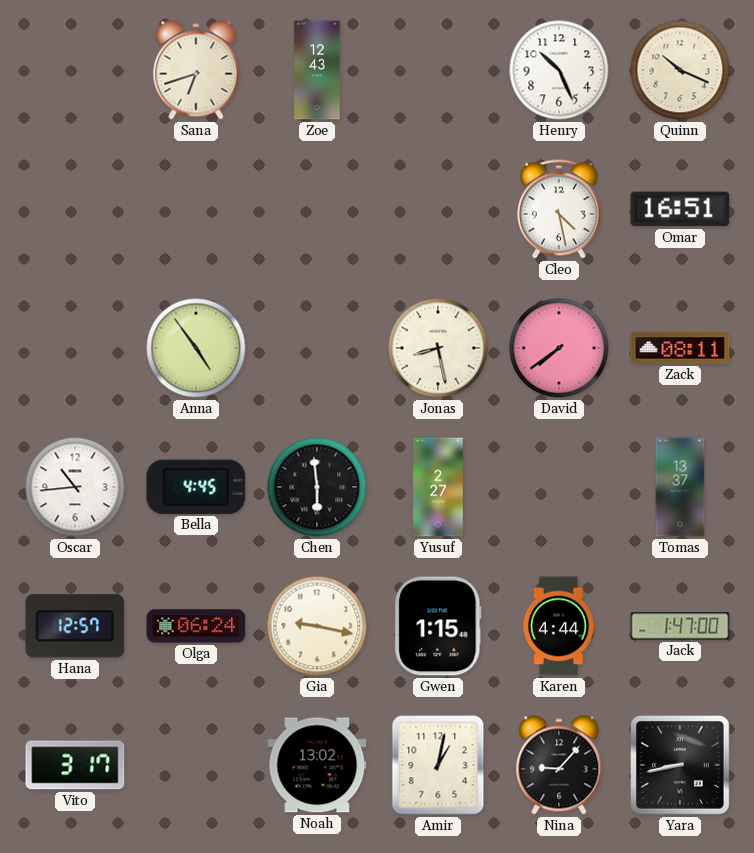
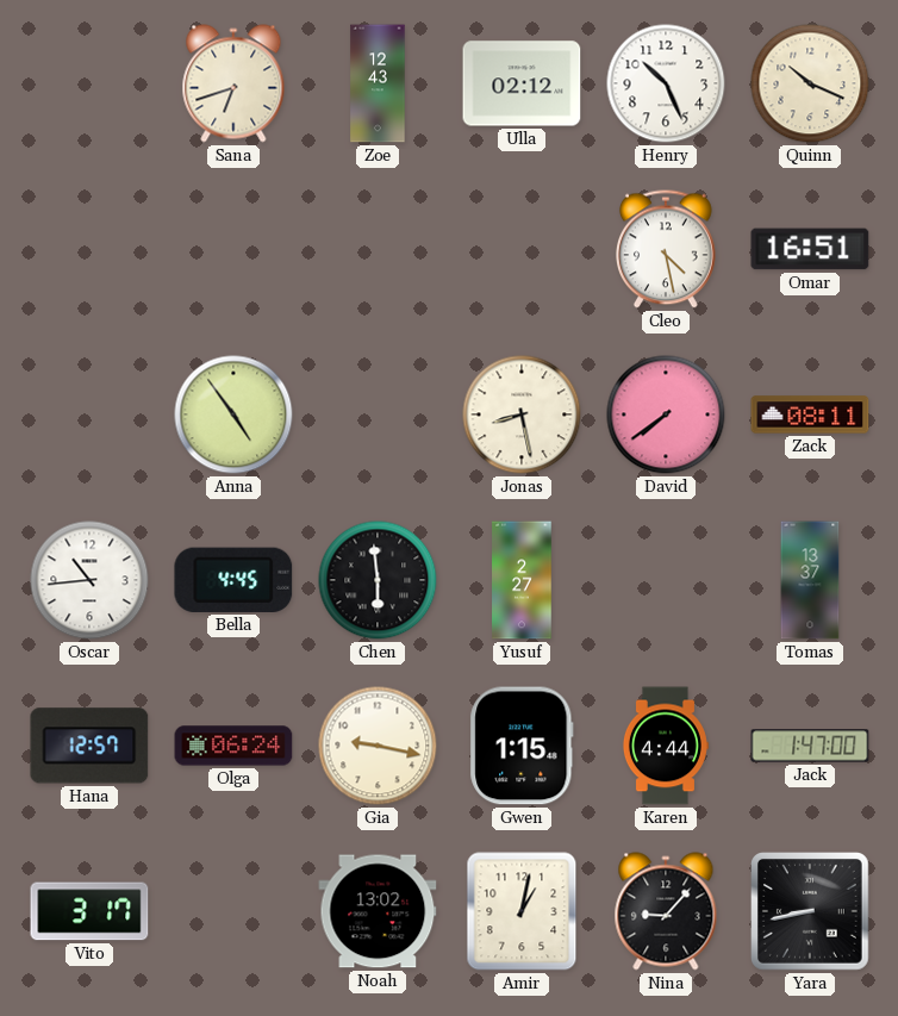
Ulla: none -> 02:12 (522, 83)
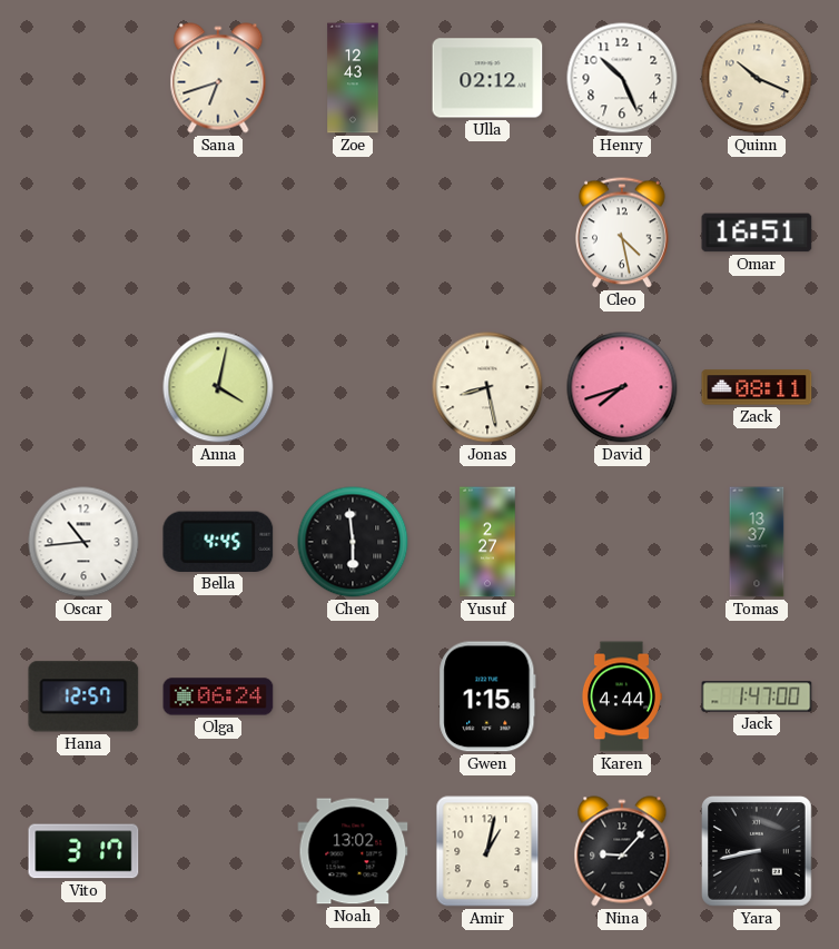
Anna: 4:54 -> 4:02 (218, 387)
David: 7:39 -> 7:42 (622, 387)
Gia: 9:17 -> none (378, 746)
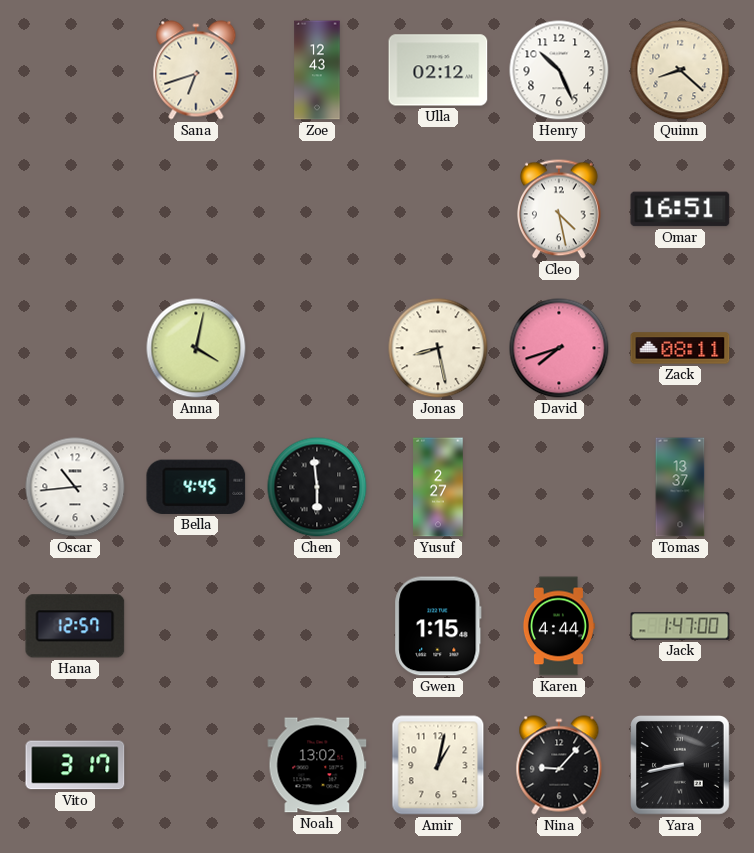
Quinn: 10:19 -> 8:22 (680, 70)
Olga: 06:24 -> none (218, 696)
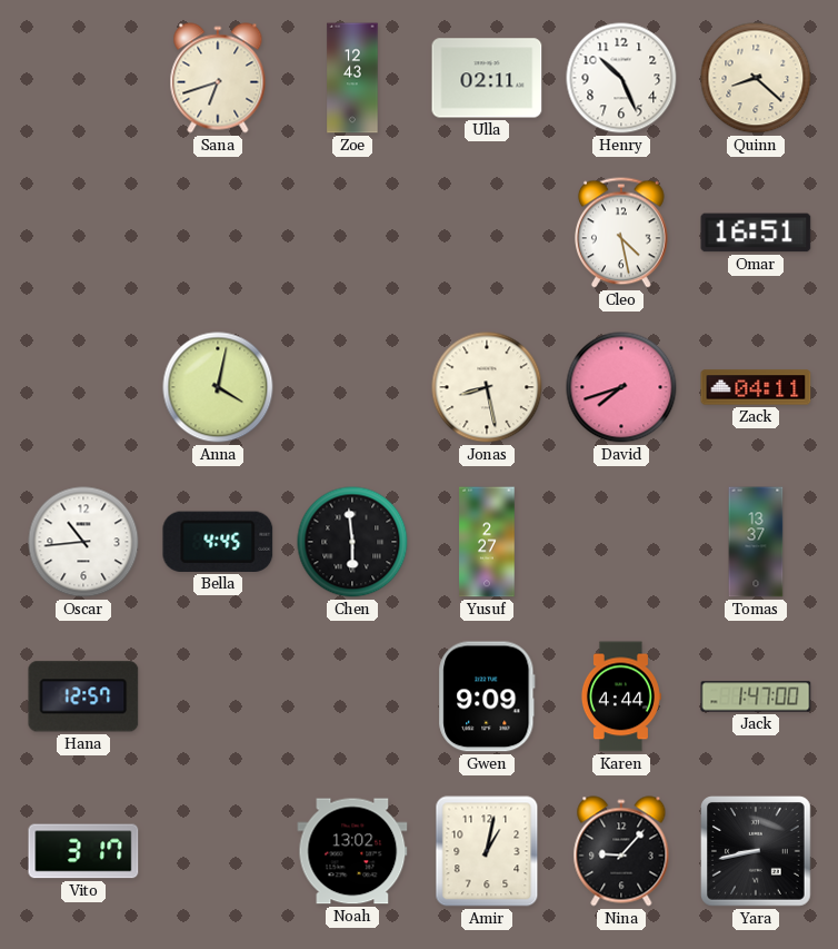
Ulla: 02:12 -> 02:11 (487, 78)
Zack: 08:11 -> 04:11 (756, 387)
Gwen: 1:15 -> 9:09 (487, 696)
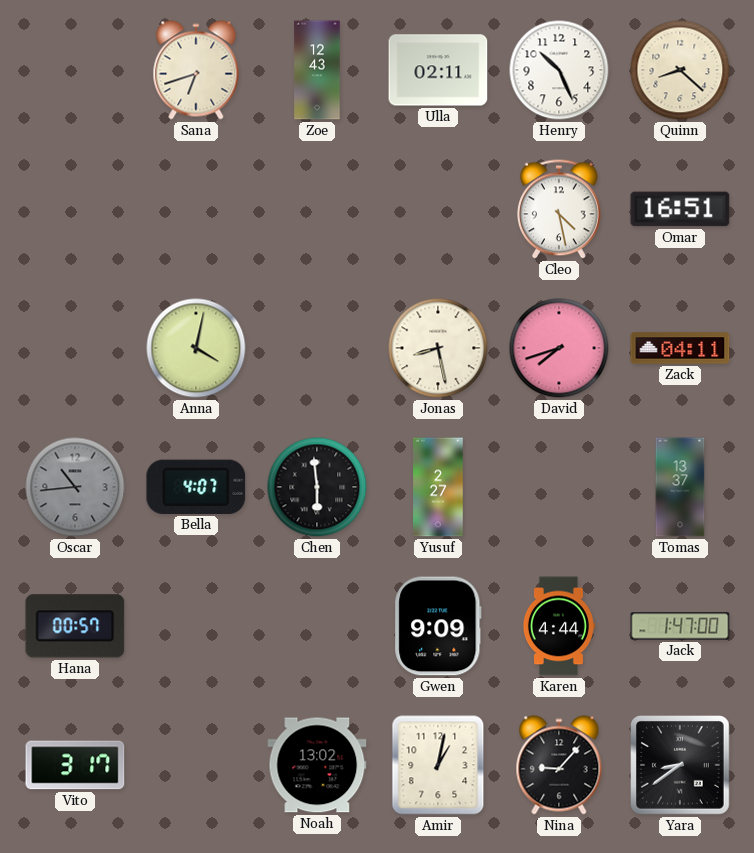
Oscar dial: white -> grey (75, 487)
Bella: 4:45 -> 4:07 (196, 487)
Hana: 12:57 -> 00:57 (75, 626)
Yara: 8:43 -> 8:39 (681, 766)
